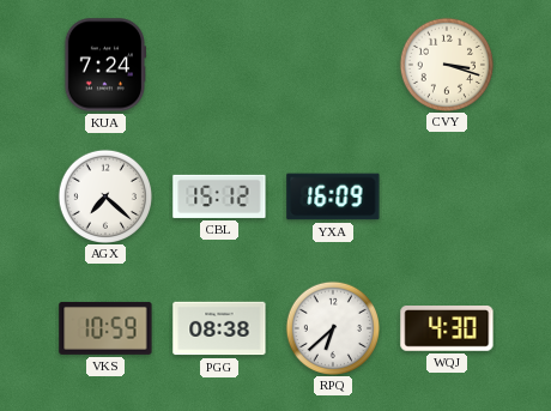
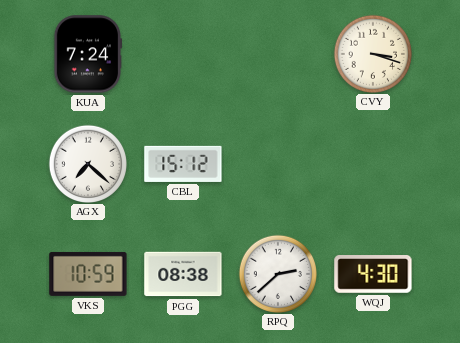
YXA: 16:09 -> none (333, 197)
RPQ: 6:38 -> 2:38 (277, 273)
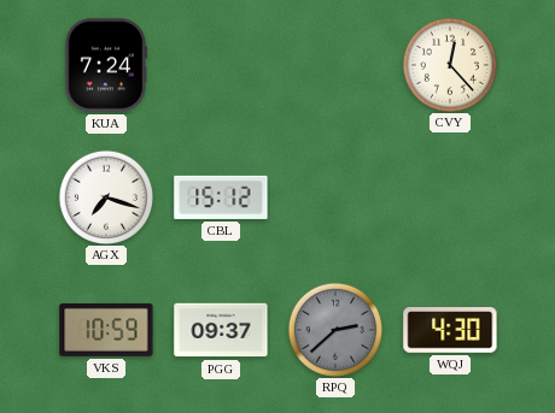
CVY: 3:18 -> 12:23 (449, 64)
AGX: 7:22 -> 7:18 (105, 196)
PGG: 08:38 -> 09:37 (221, 330)
RPQ dial: white -> grey (334, 329)
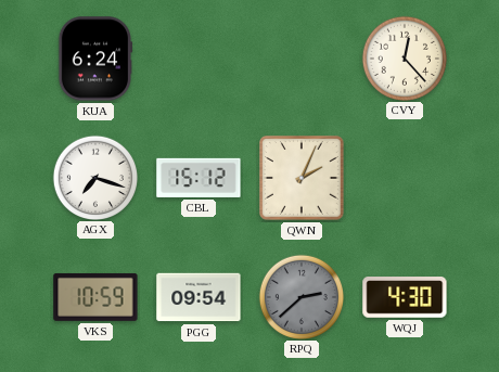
KUA: 7:24 -> 6:24 (94, 59)
QWN: none -> 2:04 (303, 179)
PGG: 09:37 -> 09:54 (199, 297)
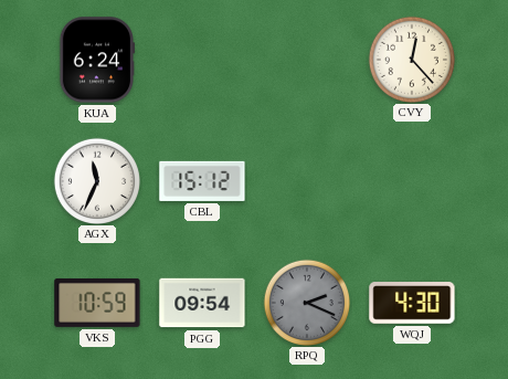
AGX: 7:18 -> 11:34 (96, 180)
QWN: 2:04 -> none (303, 179)
RPQ: 2:38 -> 2:19 (306, 302)
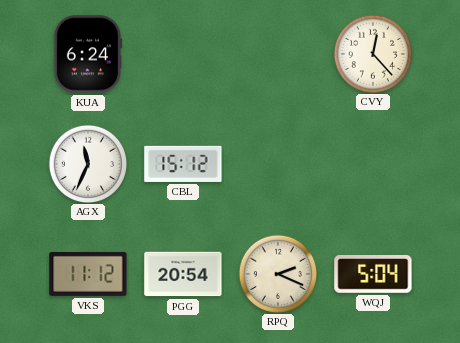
VKS: 10:59 -> 11:12 (88, 274)
PGG: 09:54 -> 20:54 (183, 274)
RPQ dial: grey -> cream (277, 273)
WQJ: 4:30 -> 5:04 (373, 275)
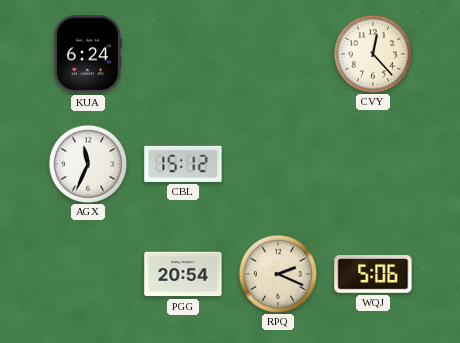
VKS: 11:12 -> none (88, 274)
WQJ: 5:04 -> 5:06 (373, 275)
